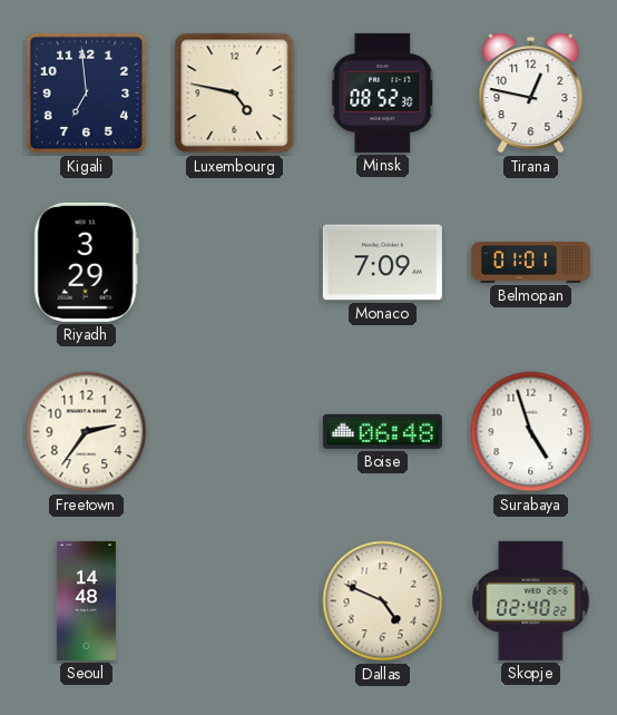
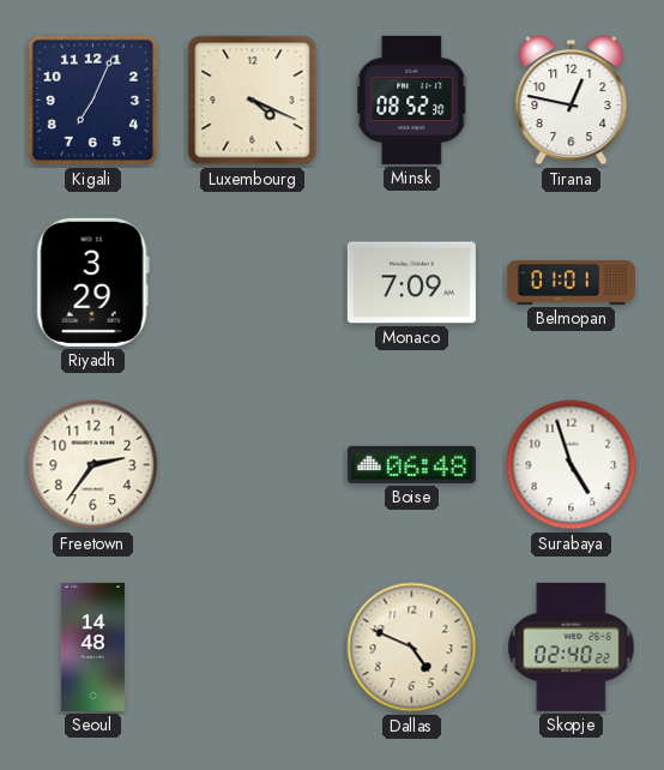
Kigali: 6:59 -> 7:04 (93, 101)
Luxembourg: 4:47 -> 4:19 (253, 101)
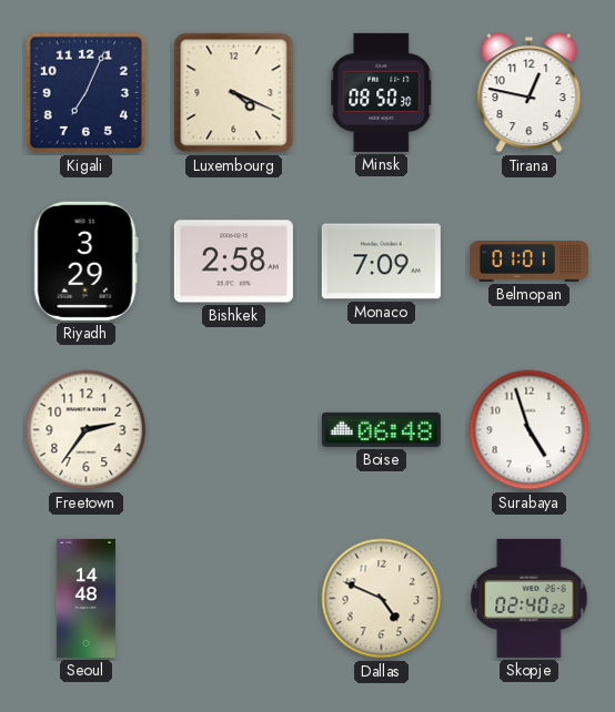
Minsk: 08:52 -> 08:50 (382, 92)
Bishkek: none -> 2:58 (233, 262)
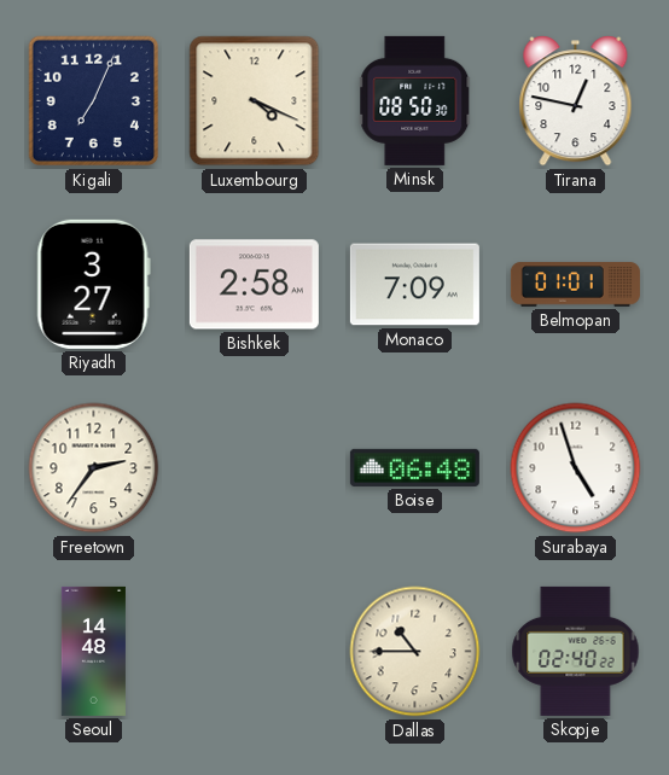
Riyadh: 3:29 -> 3:27 (93, 284)
Dallas: 4:49 -> 10:45 (415, 652)
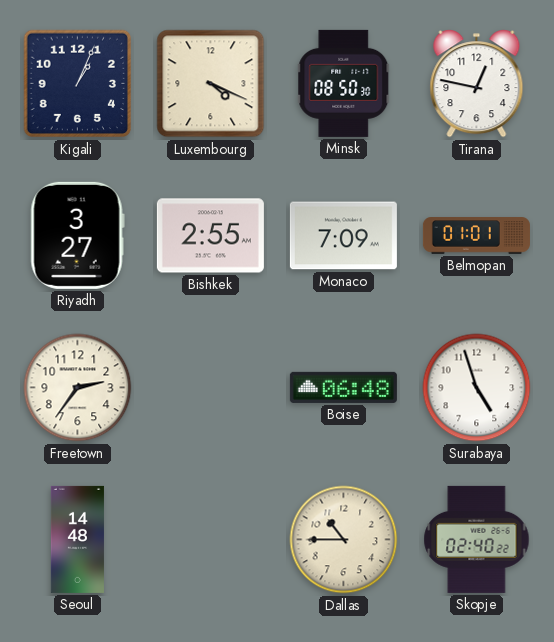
Kigali: 7:04 -> 1:04 (78, 84)
Bishkek: 2:58 -> 2:55 (210, 236)
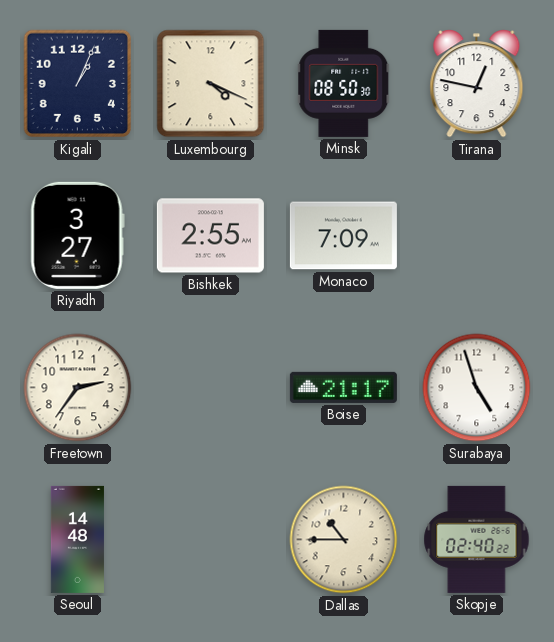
Belmopan: 01:01 -> none (476, 236)
Boise: 06:48 -> 21:17 (343, 387)
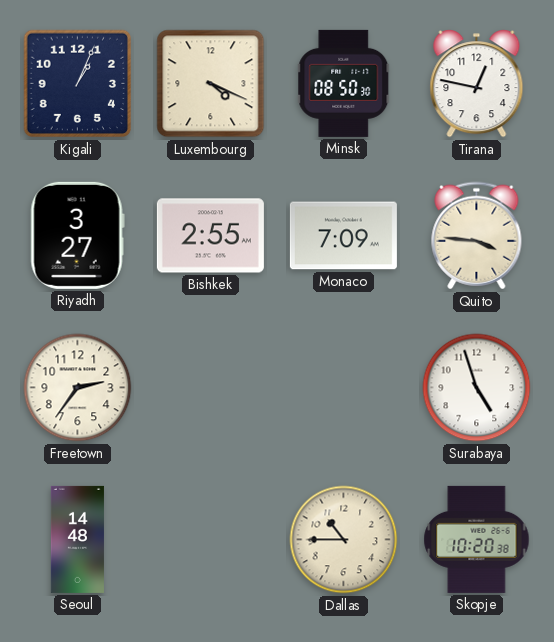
Quito: none -> 3:46 (477, 236)
Boise: 21:17 -> none (343, 387)
Skopje: 02:40 -> 10:20 (477, 539)
